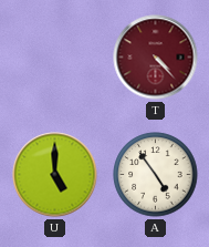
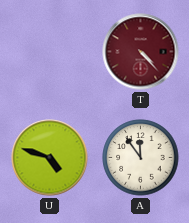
U: 5:00 -> 4:48 (50, 158)
A: 4:54 -> 11:54 (141, 158)
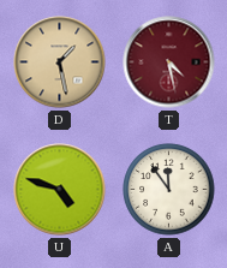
D: none -> 1:28 (60, 62)
T: 4:23 -> 4:28 (169, 62)
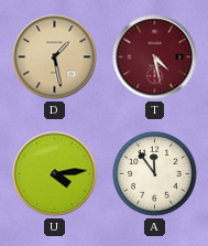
U: 4:48 -> 4:14 (55, 174)
